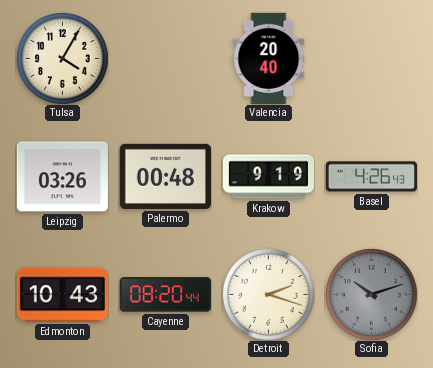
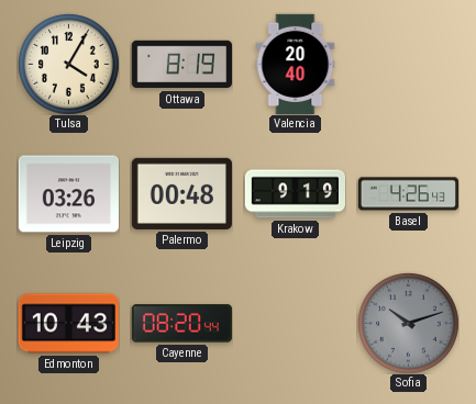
Ottawa: none -> 8:19 (181, 65)
Detroit: 2:18 -> none (268, 294)
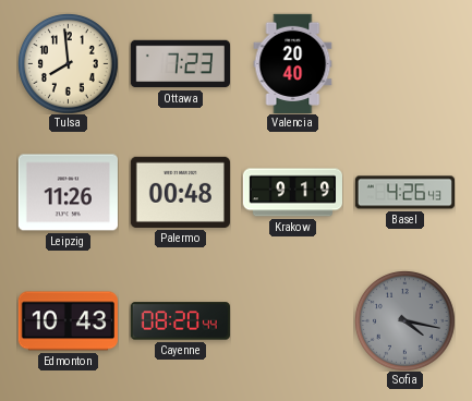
Tulsa: 4:05 -> 7:59 (68, 63)
Ottawa: 8:19 -> 7:23 (180, 64)
Leipzig: 03:26 -> 11:26 (68, 193)
Sofia: 10:12 -> 4:17 (404, 320)
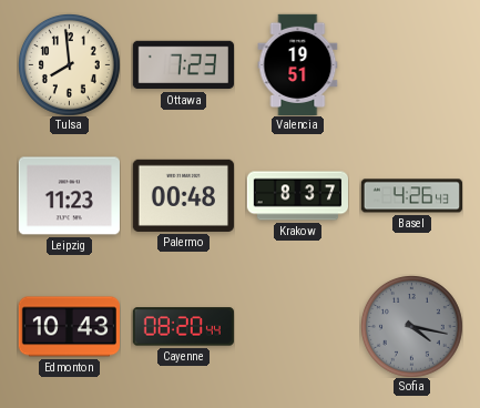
Valencia: 20:40 -> 19:51 (298, 64)
Leipzig: 11:26 -> 11:23 (69, 196)
Krakow: 9:19 -> 8:37 (297, 196)
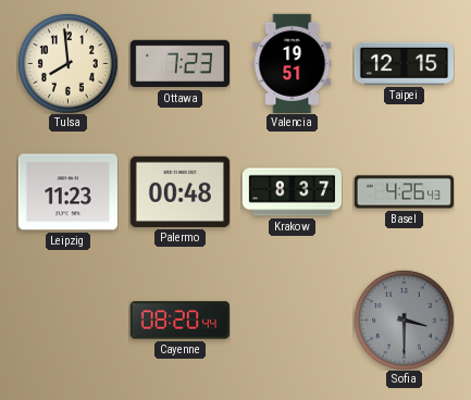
Taipei: none -> 12:15 (404, 63)
Edmonton: 10:43 -> none (69, 327)
Sofia: 4:17 -> 3:30 (404, 320)
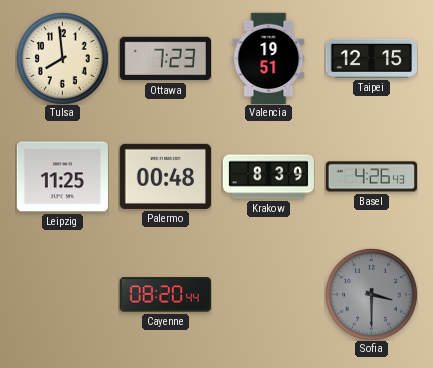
Leipzig: 11:23 -> 11:25 (62, 177)
Krakow: 8:37 -> 8:39 (268, 177)
